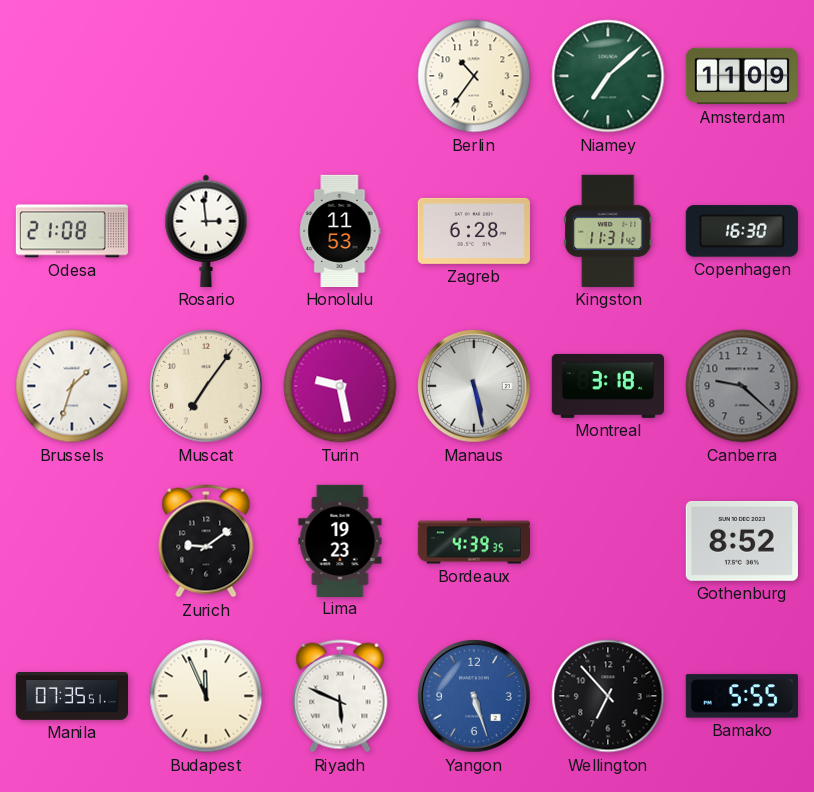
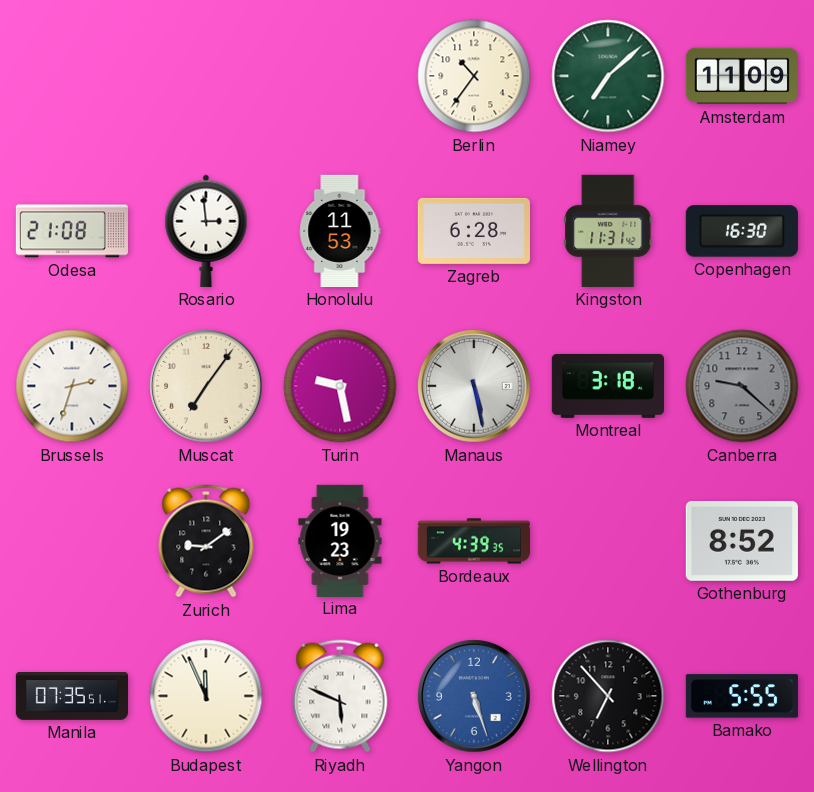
Brussels: 1:33 -> 2:33 (72, 386)
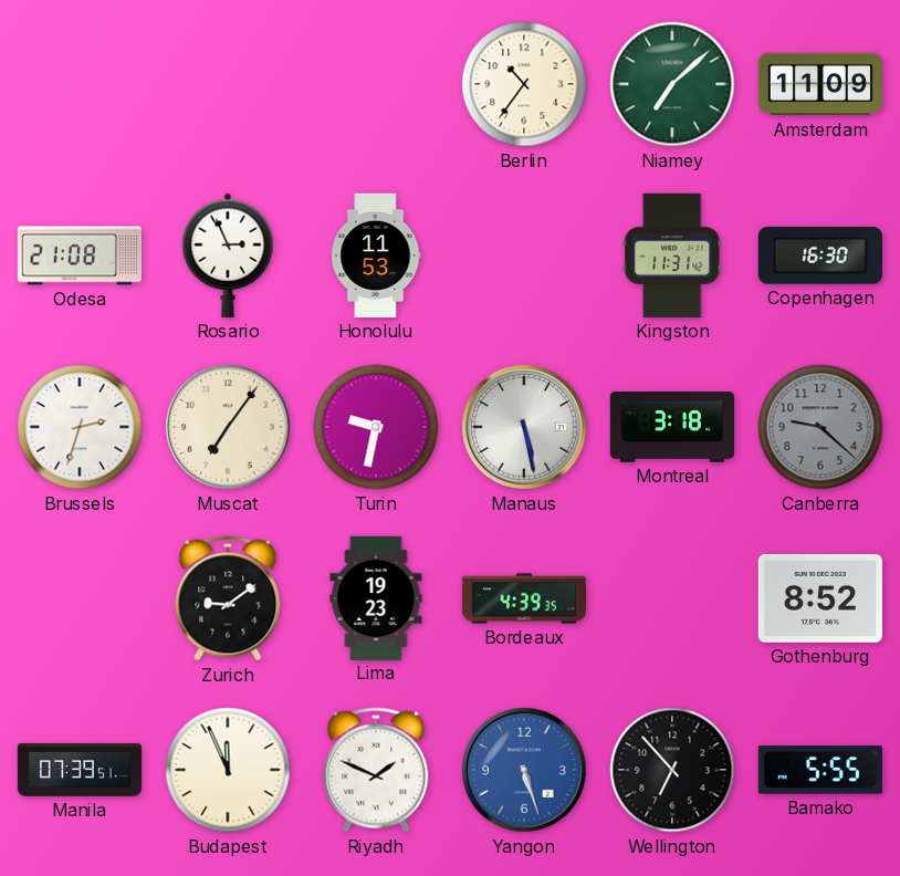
Rosario: 2:59 -> 2:56 (228, 255)
Zagreb: 6:28 -> none (474, 231)
Turin: 9:28 -> 9:32 (376, 427)
Manila: 07:35 -> 07:39 (79, 771)
Riyadh: 5:49 -> 1:49 (376, 770)
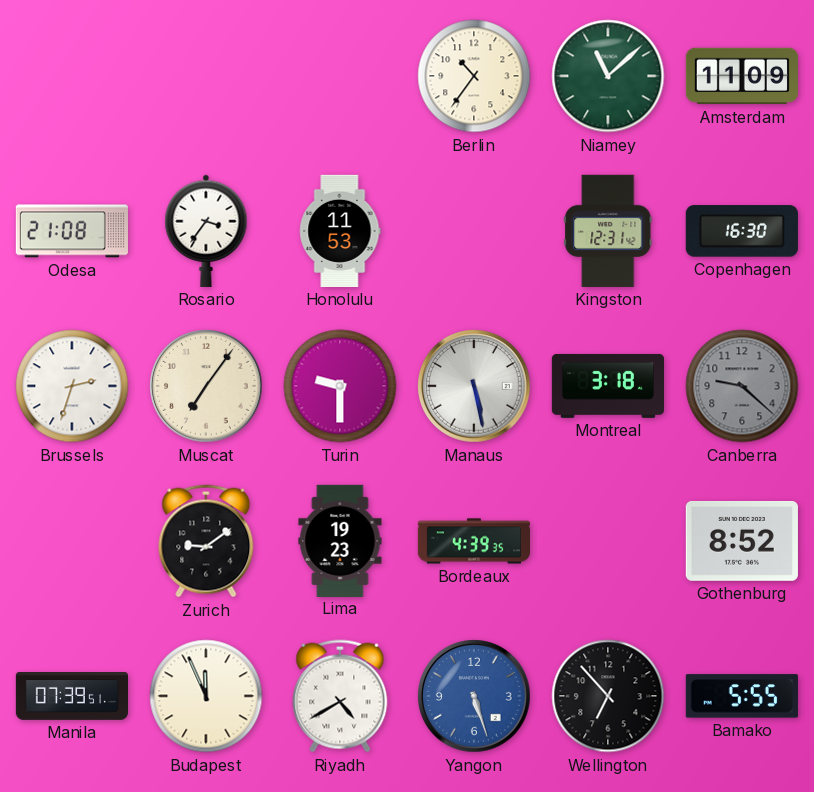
Niamey: 7:08 -> 11:08 (608, 76)
Rosario: 2:56 -> 3:36 (206, 231)
Kingston: 11:31 -> 12:31 (608, 231)
Turin: 9:32 -> 9:30 (340, 386)
Riyadh: 1:49 -> 4:40 (340, 696)
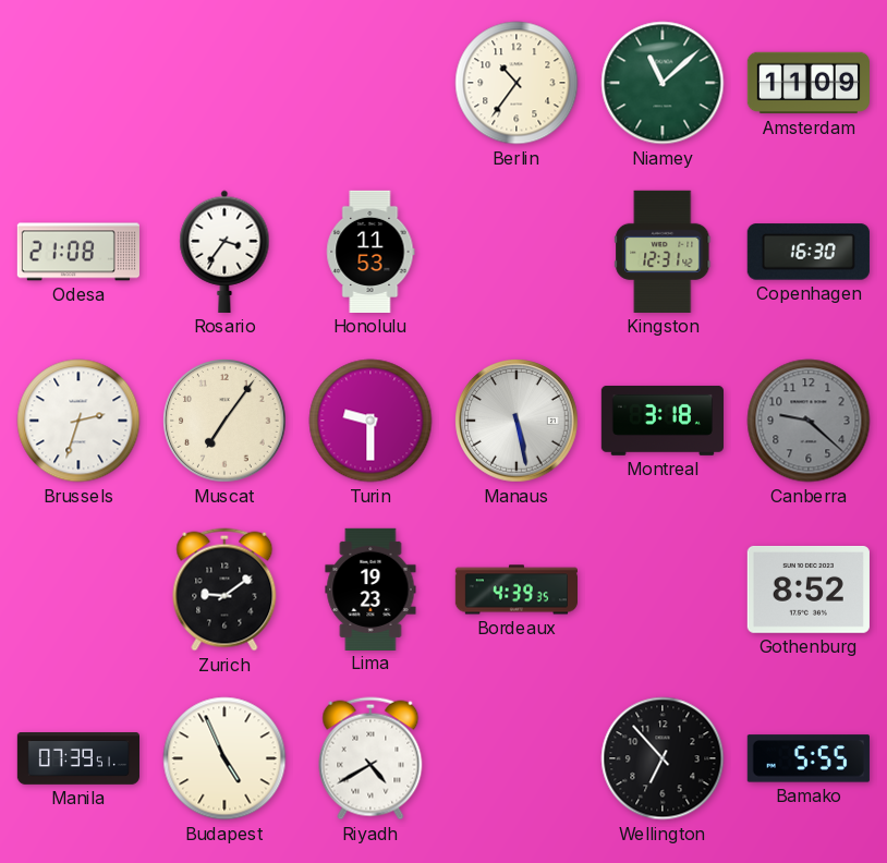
Budapest: 11:56 -> 4:56 (224, 758)
Yangon: 5:27 -> none (474, 696)
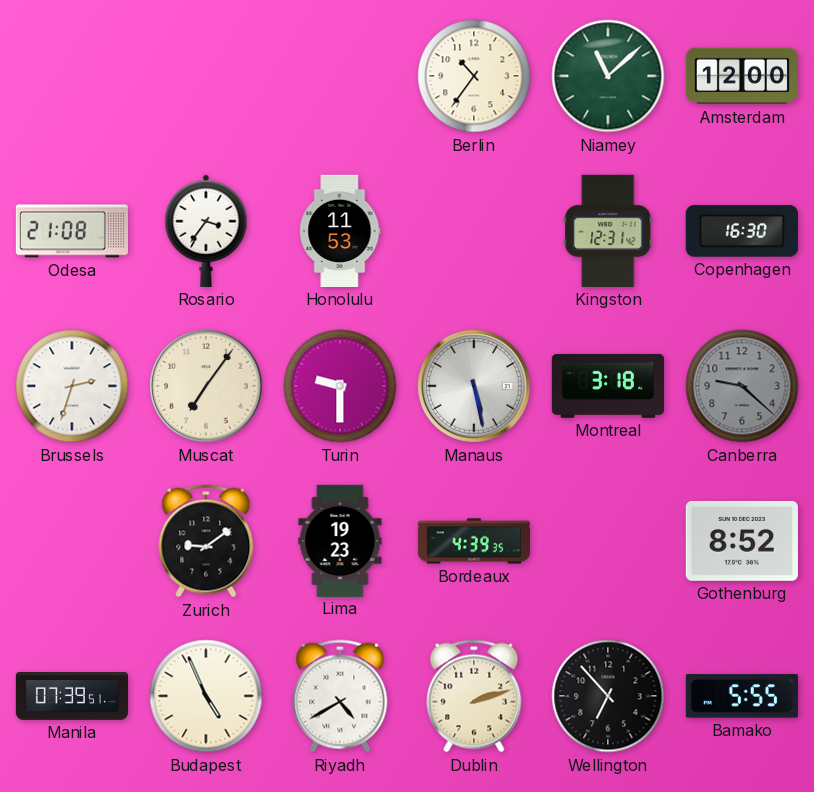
Amsterdam: 11:09 -> 12:00 (741, 76)
Dublin: none -> 2:12 (474, 696)
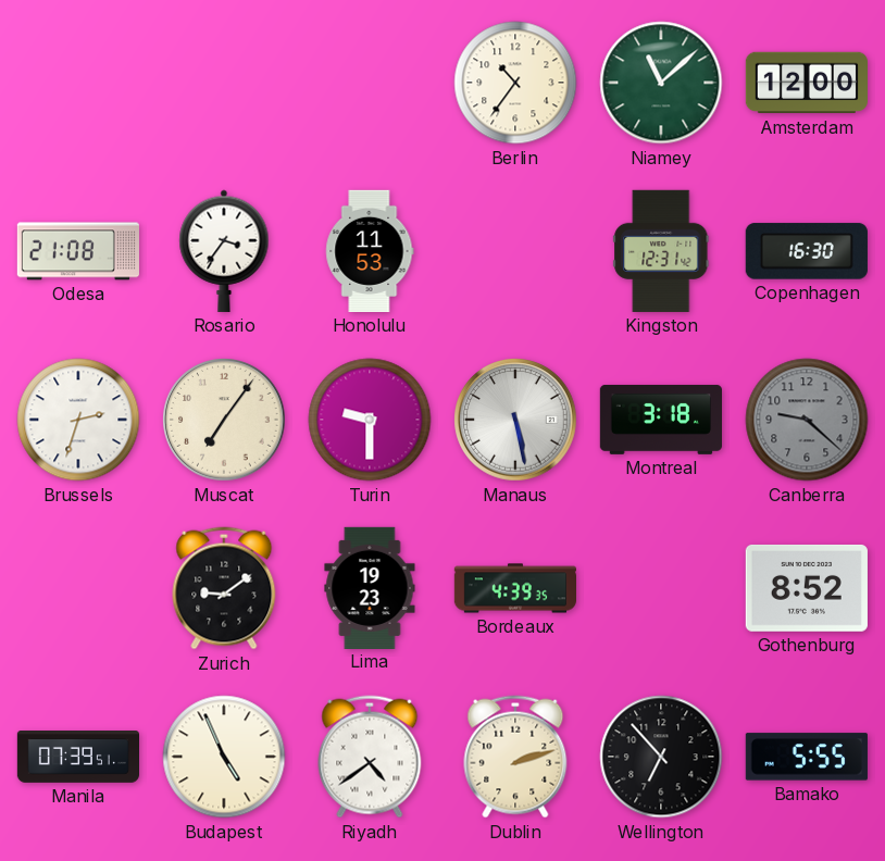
Riyadh: 4:40 -> 4:39 (370, 757)
